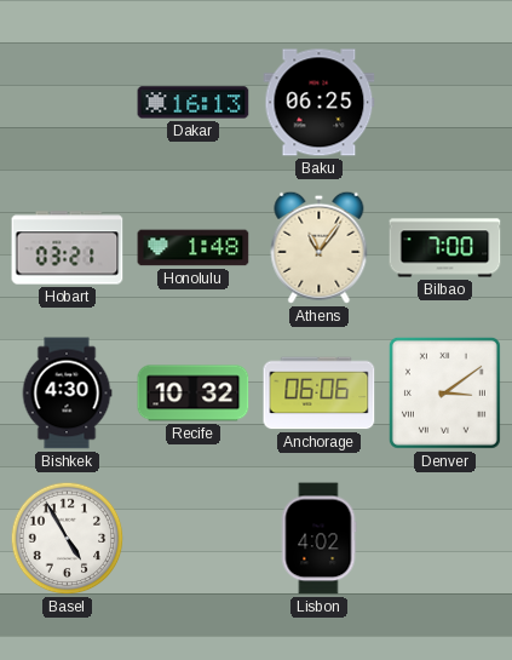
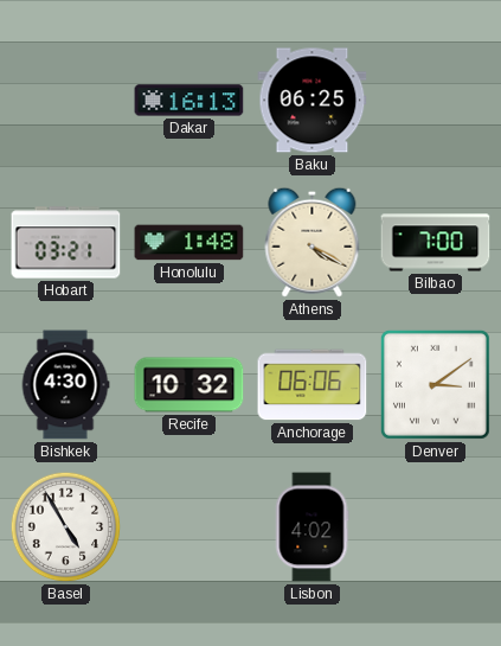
Athens: 11:06 -> 4:20 (313, 242)
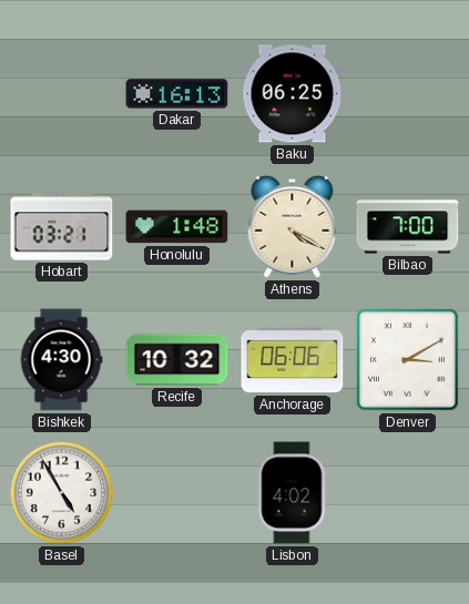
Denver: 3:09 -> 3:10 (407, 359)
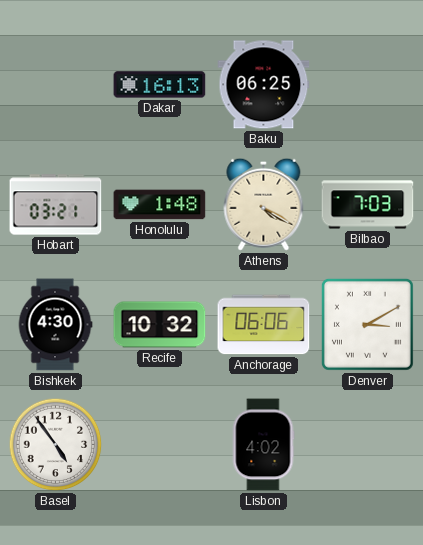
Bilbao: 7:00 -> 7:03 (368, 205)
Basel: 4:55 -> 4:54 (56, 445)
